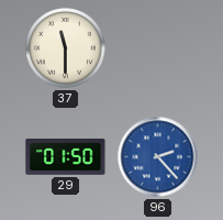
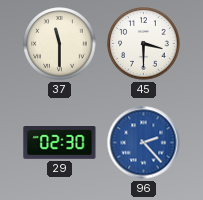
45: none -> 3:30 (144, 44)
29: 01:50 -> 02:30 (60, 143)
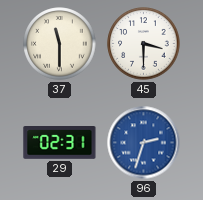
29: 02:30 -> 02:31 (60, 143)
96: 2:23 -> 2:33 (144, 143)
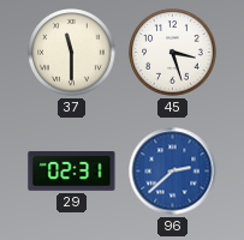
45: 3:30 -> 3:27 (173, 53)
96: 2:33 -> 2:38 (173, 172)
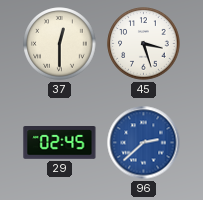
37: 11:30 -> 12:30 (60, 44)
29: 02:31 -> 02:45 (60, 143)
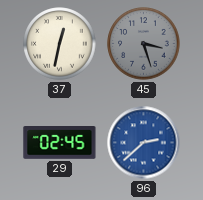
37: 12:30 -> 12:32 (60, 44)
45 dial: white -> grey (144, 44)
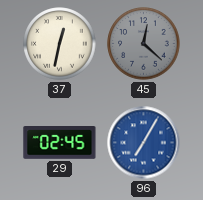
45: 3:27 -> 12:22 (144, 44)
96: 2:38 -> 7:05 (144, 143)
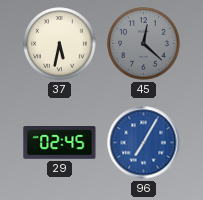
37: 12:32 -> 5:32 (60, 44)
